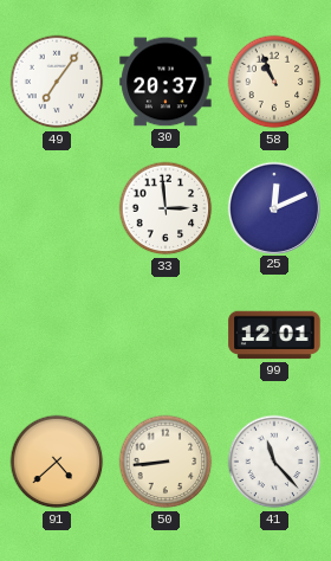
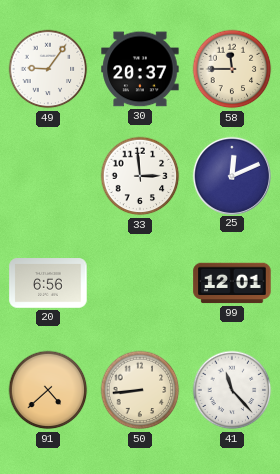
49: 7:06 -> 9:06 (48, 69)
58: 10:56 -> 11:45 (232, 69)
20: none -> 6:56 (48, 283)
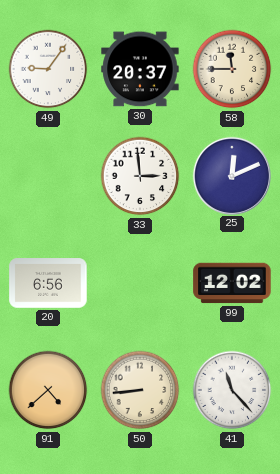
99: 12:01 -> 12:02 (232, 283)
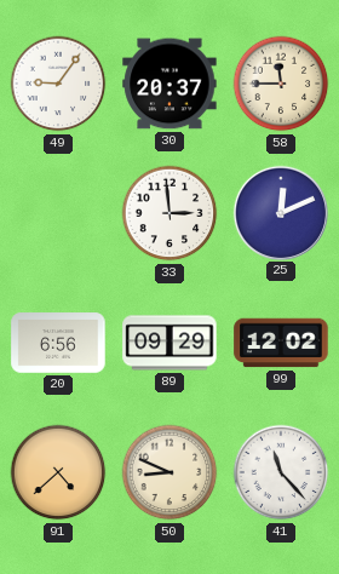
89: none -> 09:29 (169, 343)
50: 8:44 -> 8:49 (169, 472)
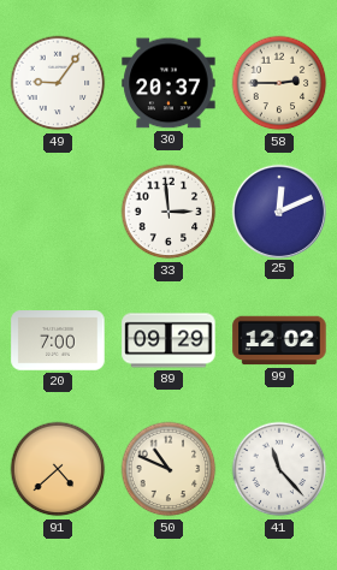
58: 11:45 -> 2:45 (279, 83)
20: 6:56 -> 7:00 (58, 340)
50: 8:49 -> 10:49 (168, 469)
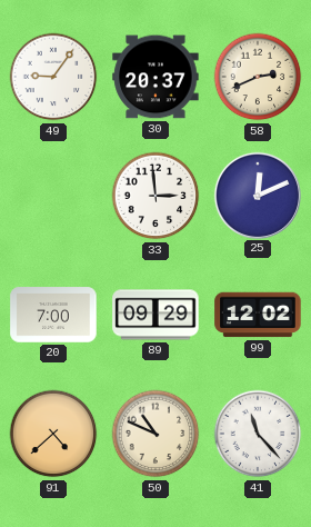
58: 2:45 -> 2:41 (258, 77)
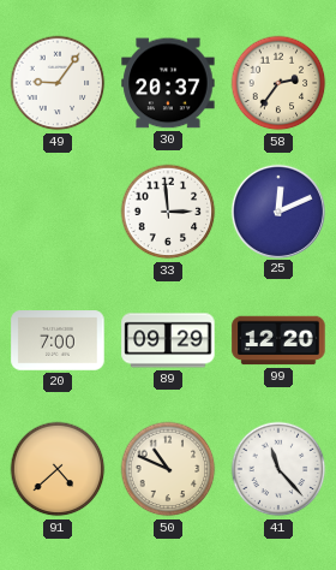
58: 2:41 -> 2:36 (278, 83)
99: 12:02 -> 12:20 (278, 340)
